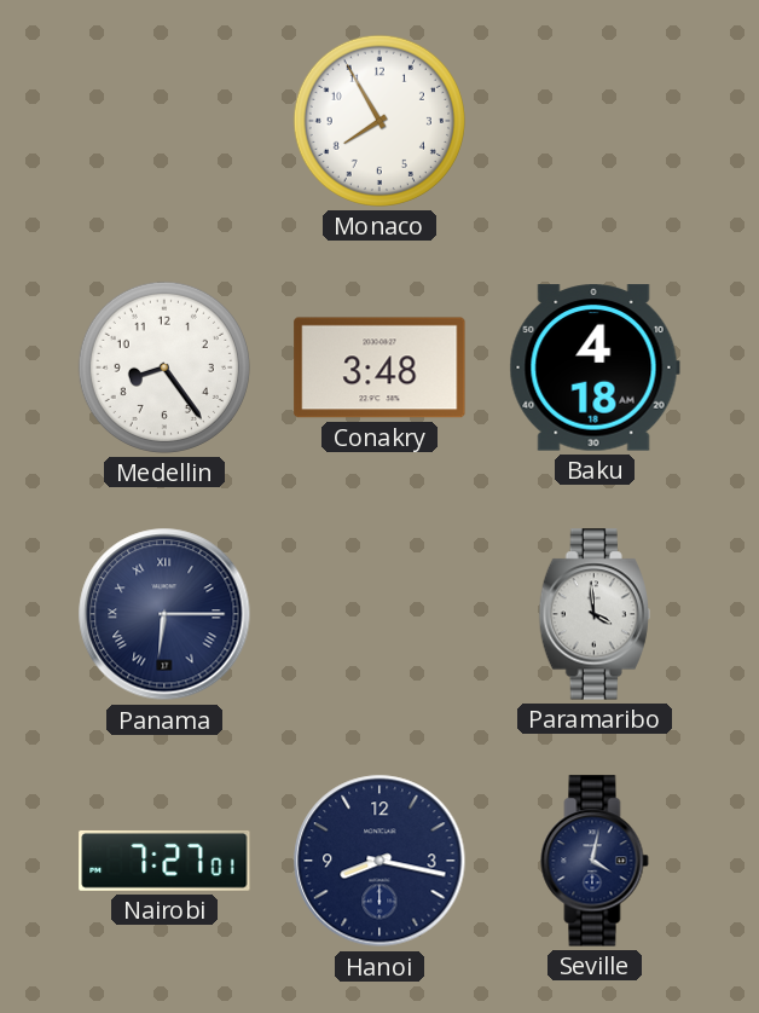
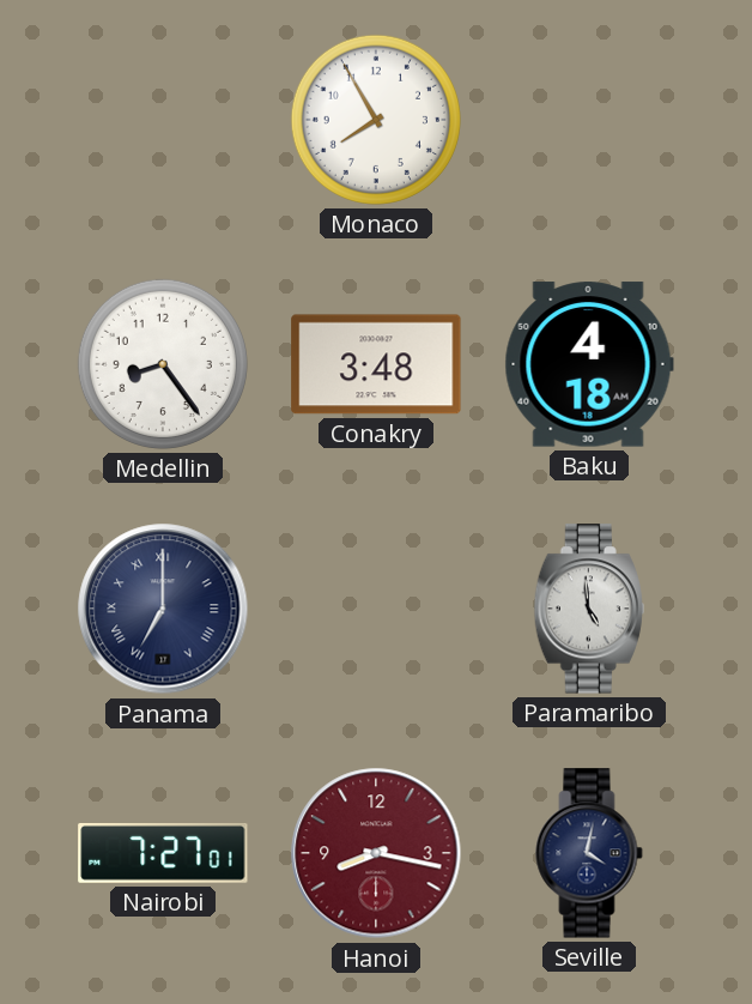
Panama: 6:15 -> 7:00 (163, 609)
Paramaribo: 3:59 -> 4:59 (589, 609)
Hanoi dial: navy -> burgundy (376, 853)
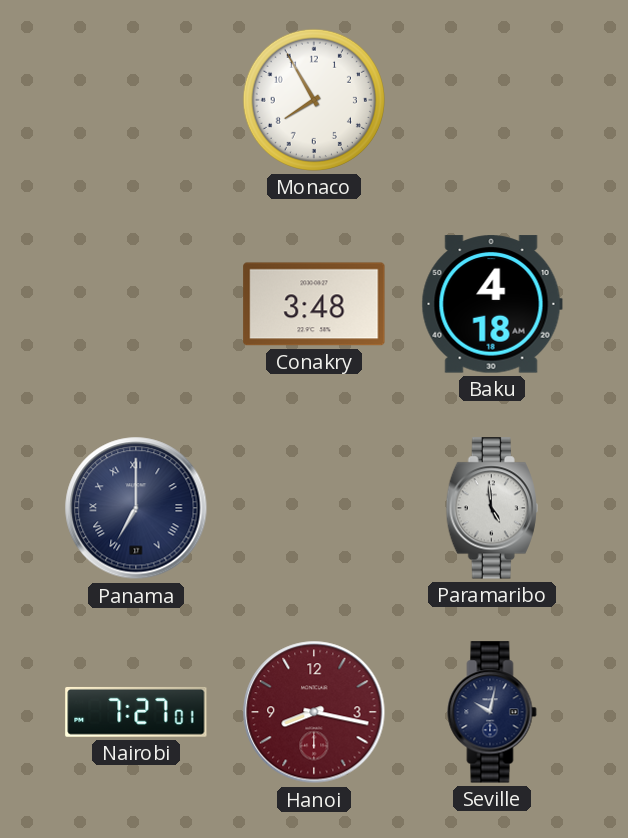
Medellin: 8:24 -> none (163, 364)
Seville: 4:02 -> 10:02 (492, 712)
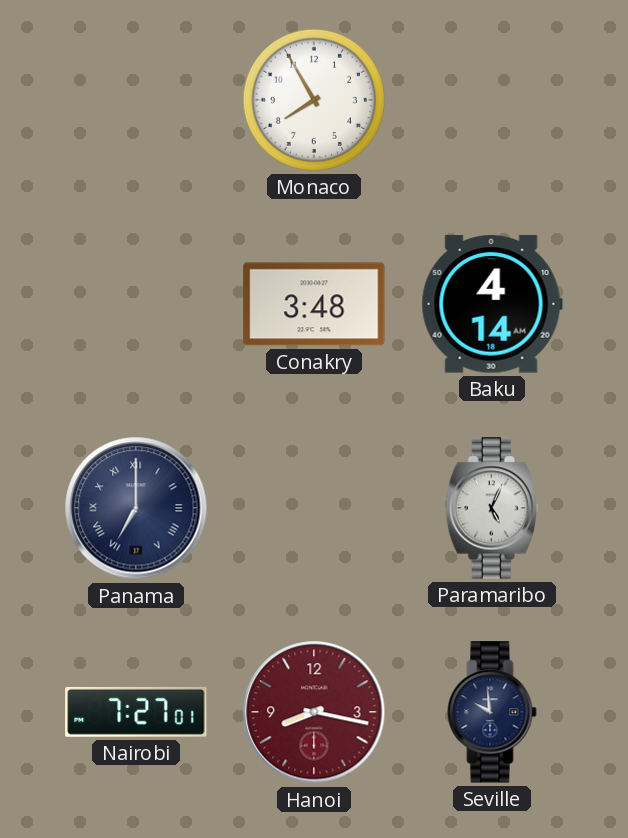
Baku: 4:18 -> 4:14 (492, 304)
Paramaribo: 4:59 -> 5:04 (492, 508)
Seville: 10:02 -> 9:59 (492, 712)
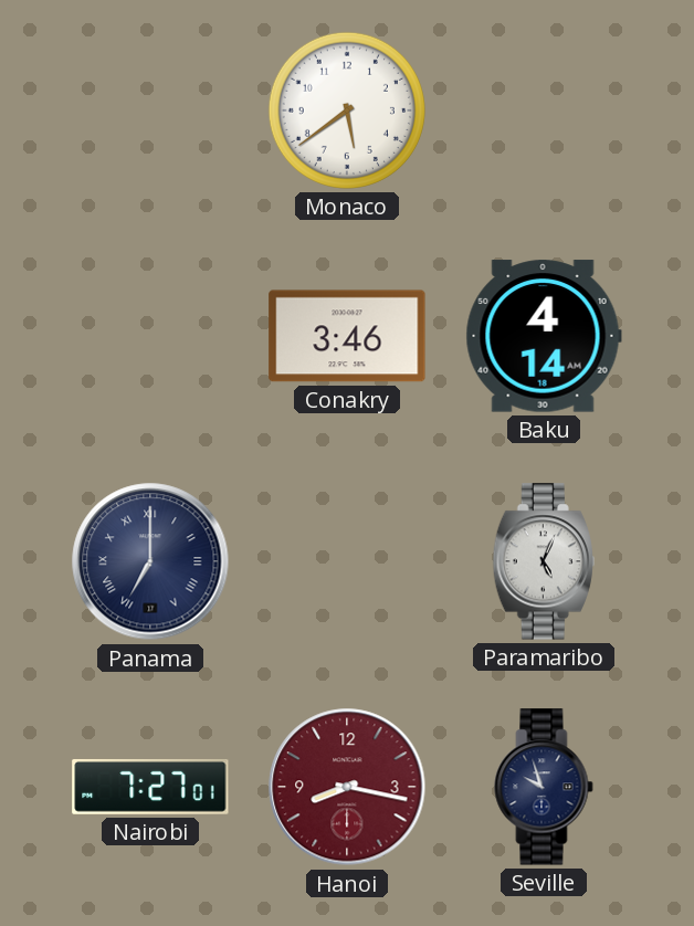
Monaco: 7:55 -> 5:39 (347, 111)
Conakry: 3:48 -> 3:46 (347, 336)
Seville: 9:59 -> 9:57 (544, 787)
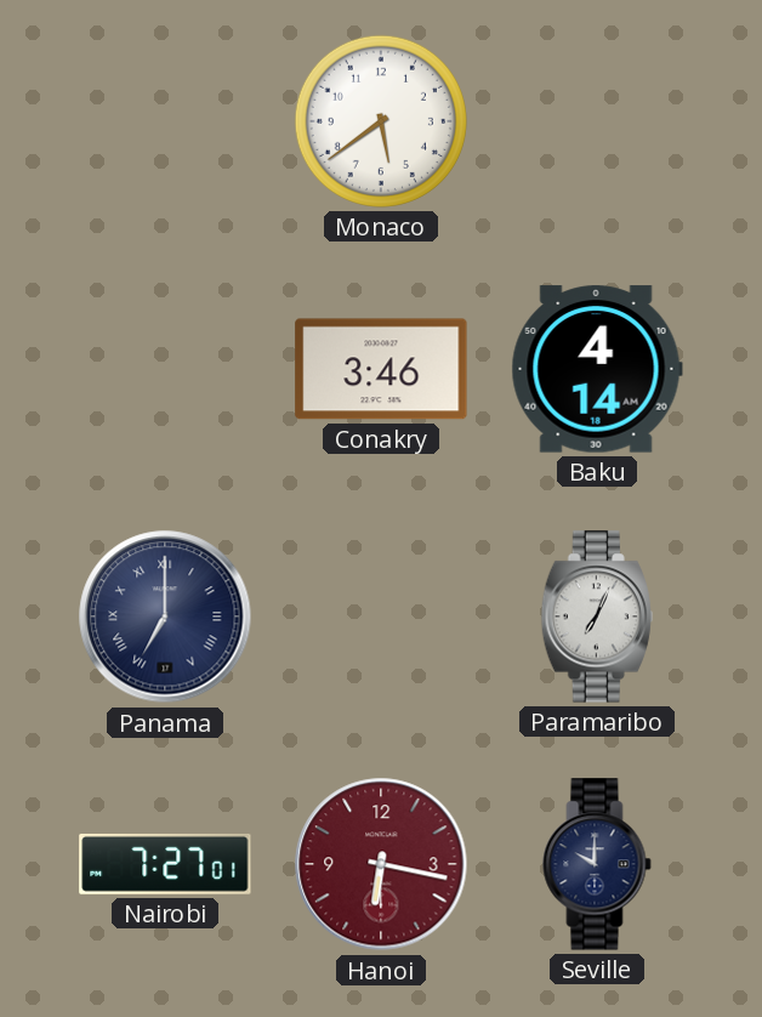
Paramaribo: 5:04 -> 7:04 (597, 617)
Hanoi: 8:17 -> 6:17 (381, 864)
Seville: 9:57 -> 10:00 (597, 864)
